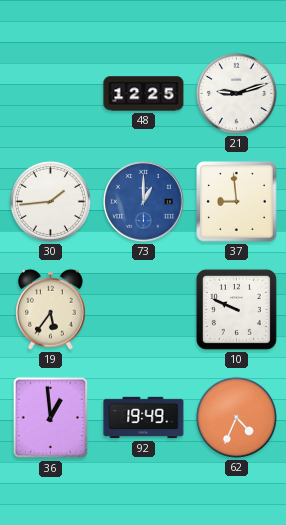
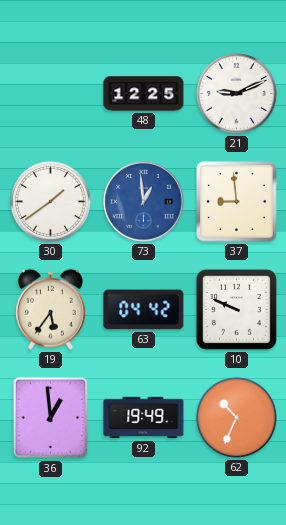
21: 9:12 -> 9:11 (236, 93)
30: 1:44 -> 1:39 (50, 201)
73: 1:00 -> 12:59 (144, 202)
63: none -> 04:42 (144, 310)
62: 4:34 -> 10:34 (236, 417)
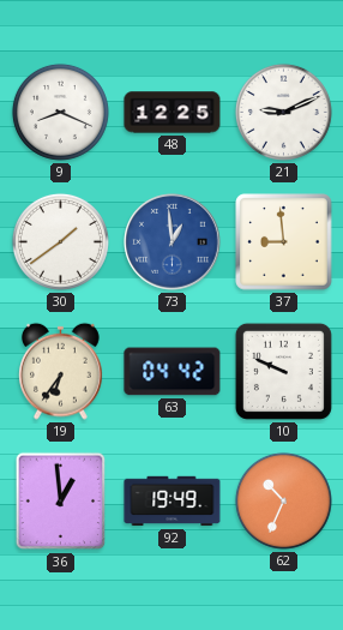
9: none -> 8:19 (60, 112)
19: 5:36 -> 6:36 (61, 371)
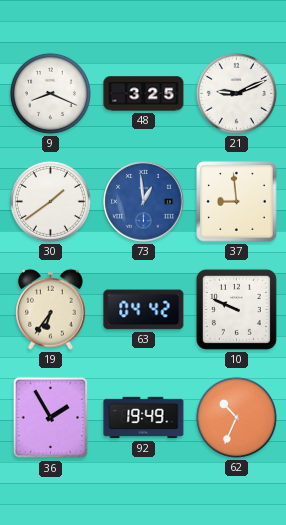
48: 12:25 -> 3:25 (144, 94)
36: 12:59 -> 1:55 (51, 418)
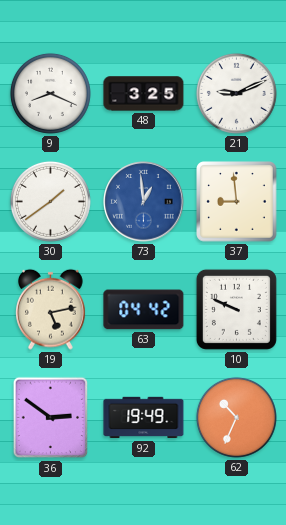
19: 6:36 -> 5:13 (51, 309)
36: 1:55 -> 2:51 (51, 418)
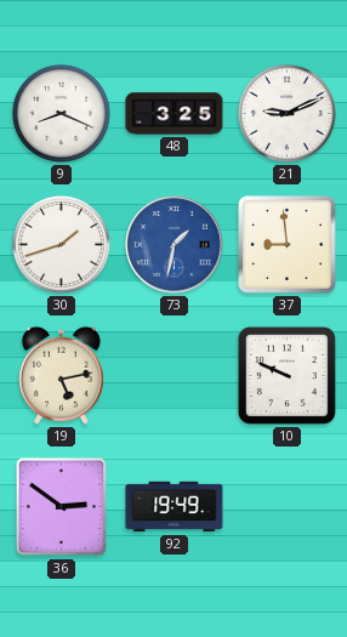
30: 1:39 -> 1:42 (61, 244)
73: 12:59 -> 1:32 (175, 245)
63: 04:42 -> none (144, 310)
62: 10:34 -> none (236, 417)
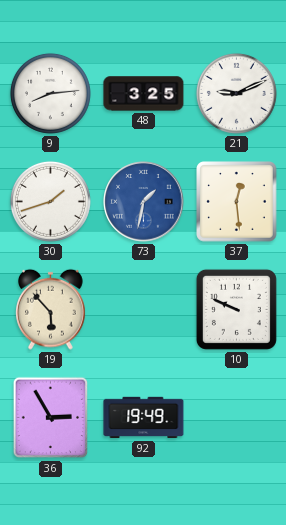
9: 8:19 -> 8:14 (50, 93)
37: 8:59 -> 12:29 (237, 202)
19: 5:13 -> 5:53 (51, 309)
36: 2:51 -> 2:55 (51, 418)
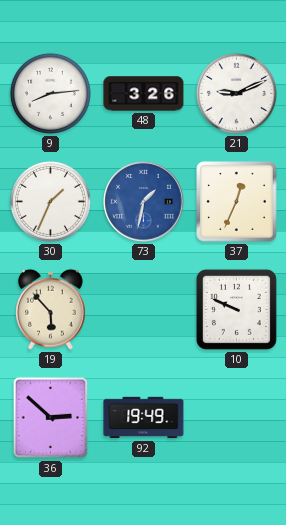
48: 3:25 -> 3:26 (144, 94)
30: 1:42 -> 1:34 (50, 201)
37: 12:29 -> 12:34 (237, 202)
36: 2:55 -> 2:52 (51, 418)
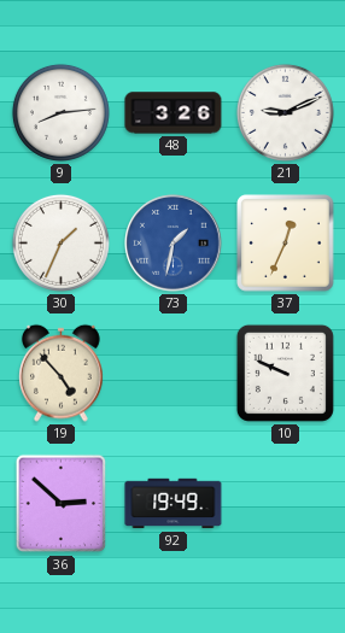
19: 5:53 -> 4:53 (62, 373)
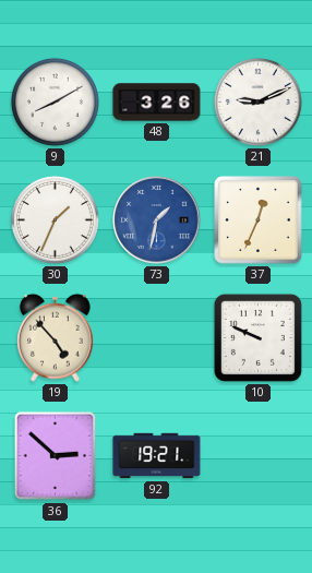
9: 8:14 -> 8:10 (55, 102)
92: 19:49 -> 19:21 (157, 456)
